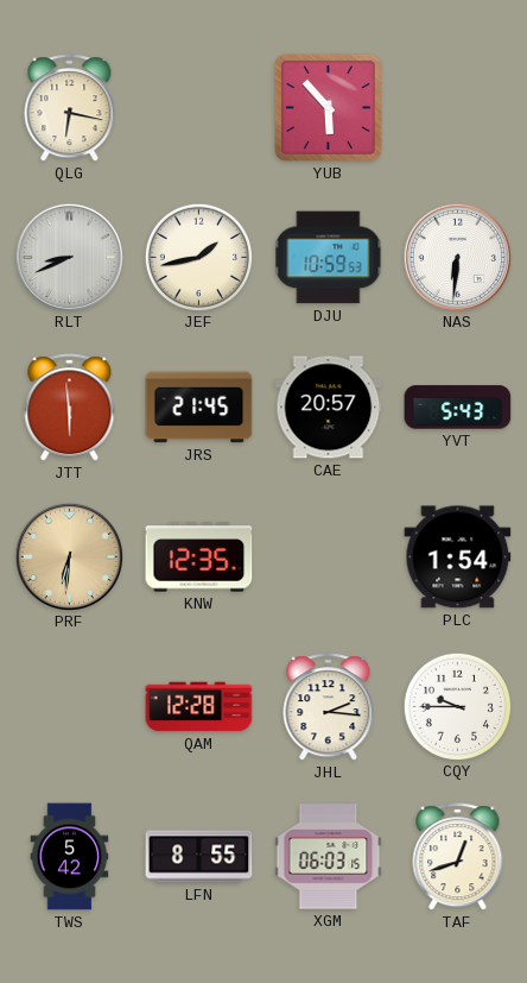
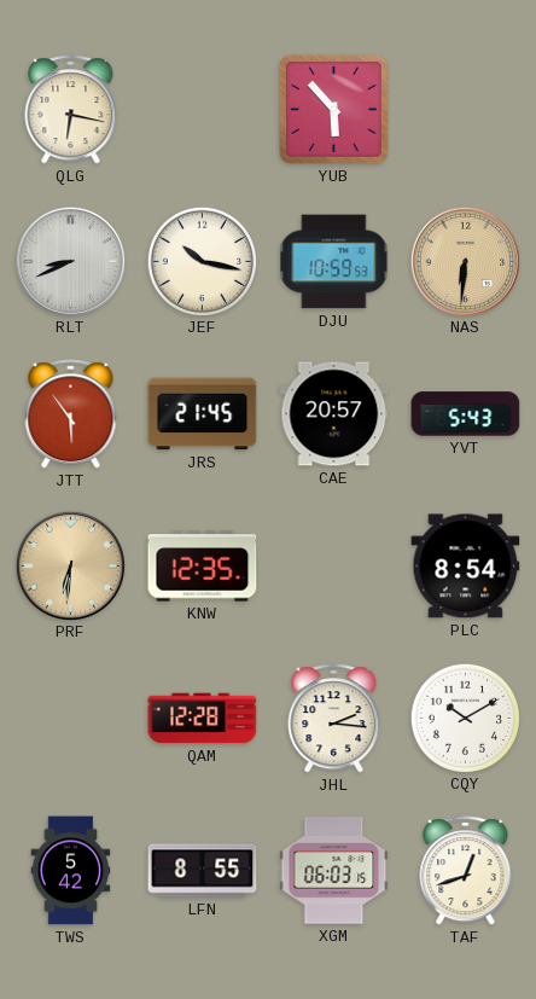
JEF: 1:43 -> 10:17 (202, 261)
NAS dial: white -> champagne (465, 261)
JTT: 5:59 -> 5:54 (71, 414)
PLC: 1:54 -> 8:54 (466, 567)
CQY: 9:45 -> 10:10 (465, 718)
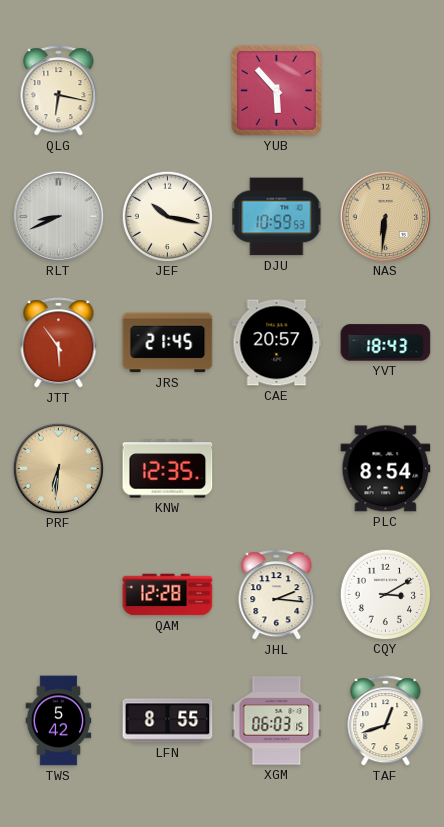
YVT: 5:43 -> 18:43 (386, 343)
CQY: 10:10 -> 3:10 (385, 594)
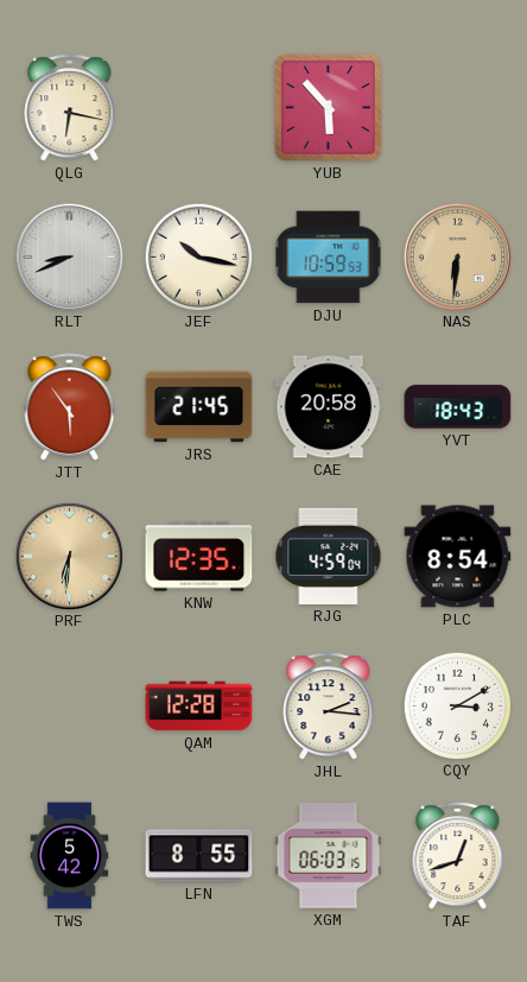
CAE: 20:57 -> 20:58 (329, 407)
RJG: none -> 4:59 (329, 556)
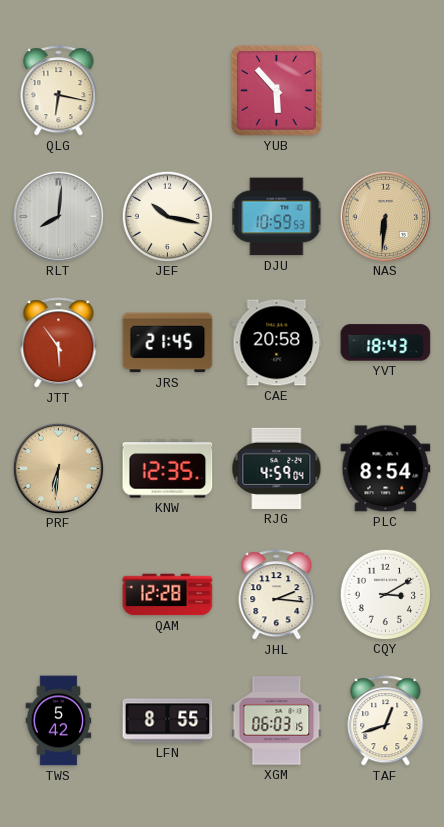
RLT: 8:41 -> 8:01 (58, 216)
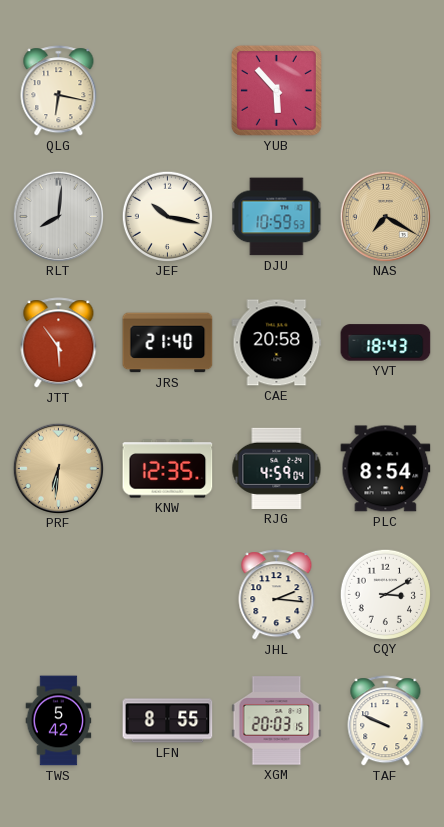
NAS: 6:31 -> 7:20 (385, 216)
JRS: 21:45 -> 21:40 (168, 343)
QAM: 12:28 -> none (168, 595)
XGM: 06:03 -> 20:03 (277, 721)
TAF: 12:42 -> 9:49 (386, 721)
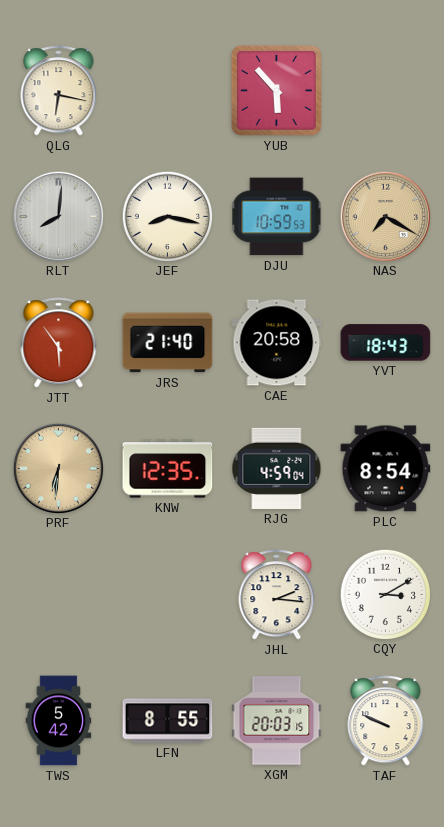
JEF: 10:17 -> 8:17 (167, 216)
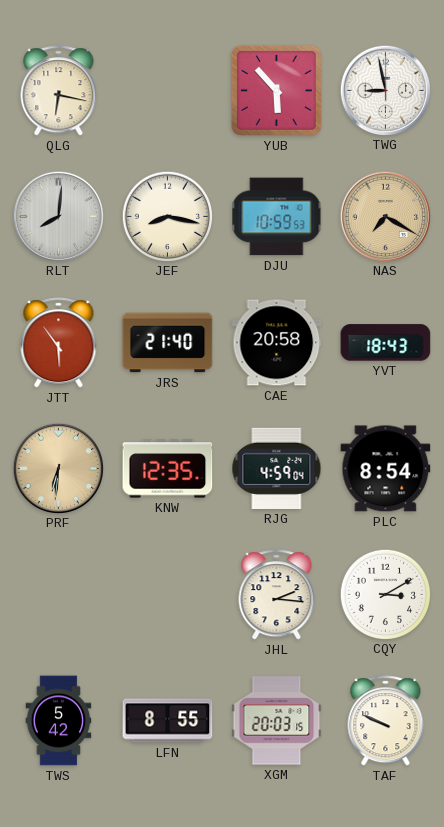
TWG: none -> 8:58 (385, 90)
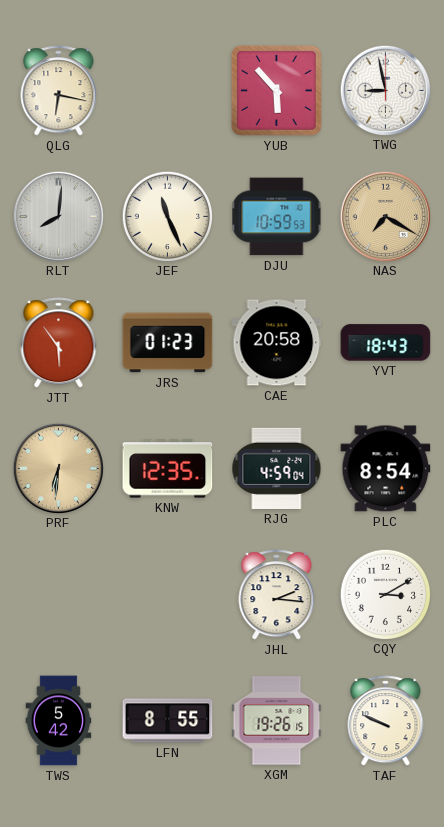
JEF: 8:17 -> 11:26 (167, 216)
JRS: 21:40 -> 01:23 (168, 343)
XGM: 20:03 -> 19:26 (277, 721)
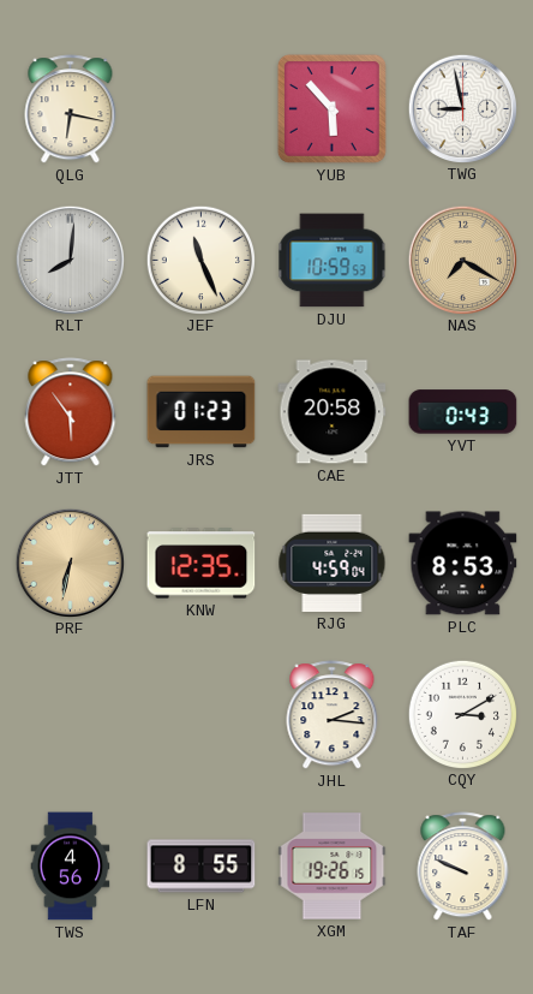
YVT: 18:43 -> 0:43 (463, 412)
PRF: 6:31 -> 6:32 (70, 563)
PLC: 8:54 -> 8:53 (463, 564)
TWS: 5:42 -> 4:56 (71, 867)
